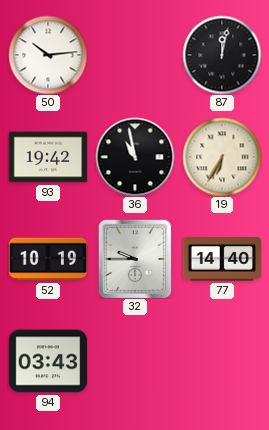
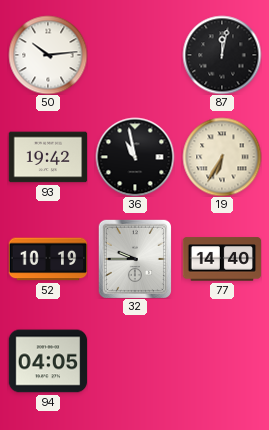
94: 03:43 -> 04:05 (48, 361)
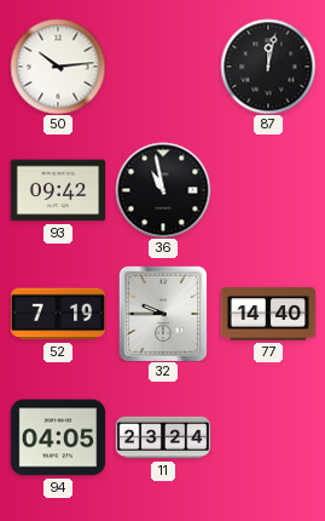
93: 19:42 -> 09:42 (58, 190)
19: 6:35 -> none (222, 157)
52: 10:19 -> 7:19 (58, 314)
11: none -> 23:24 (163, 437)
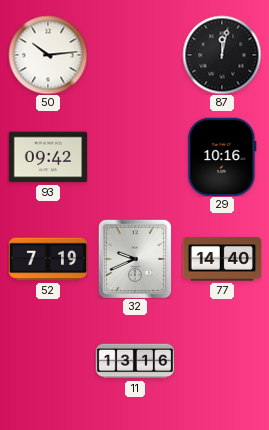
36: 10:58 -> none (163, 190)
29: none -> 10:16 (222, 157)
32: 9:45 -> 9:41 (134, 259)
94: 04:05 -> none (58, 437)
11: 23:24 -> 13:16 (135, 361)
